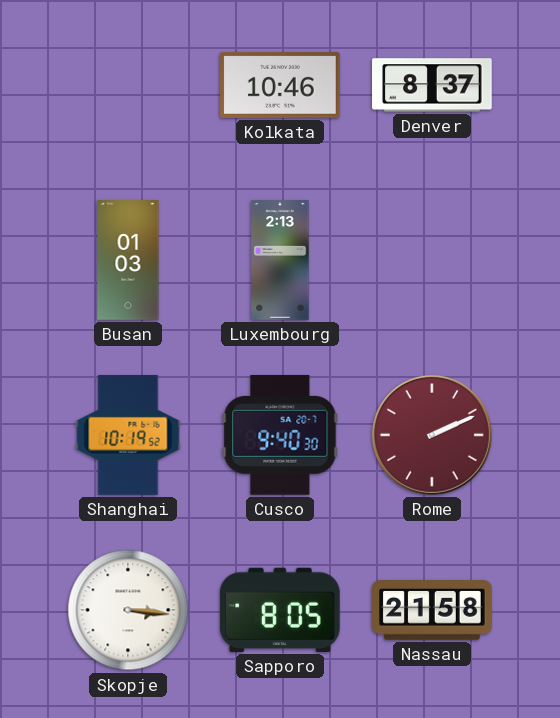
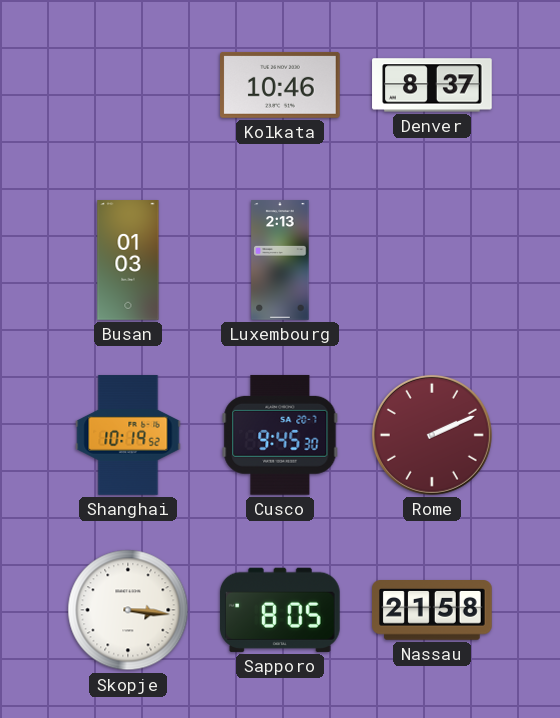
Cusco: 9:40 -> 9:45 (280, 435)
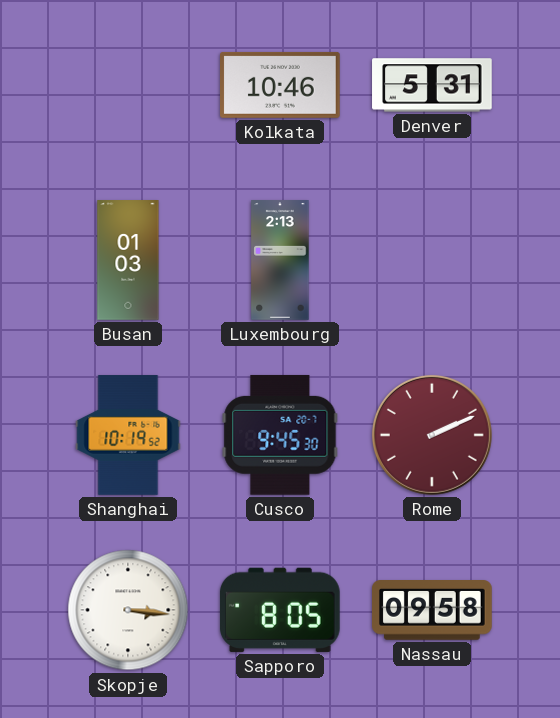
Denver: 8:37 -> 5:31 (432, 85)
Nassau: 21:58 -> 09:58 (433, 611)
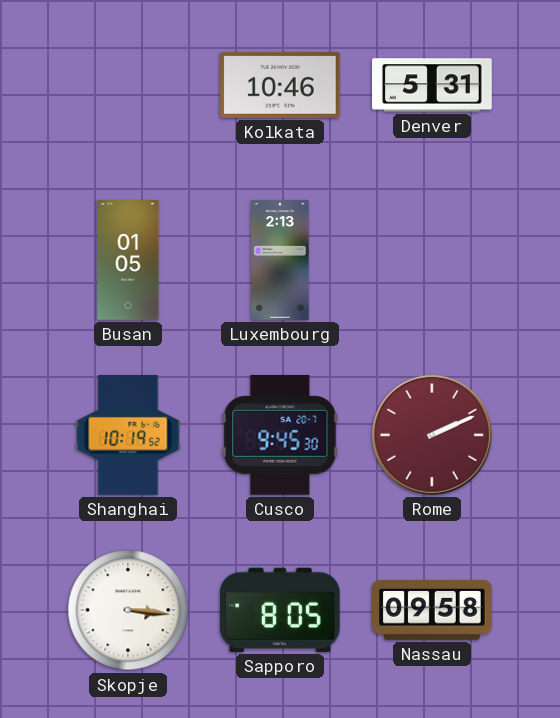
Busan: 01:03 -> 01:05 (128, 260)
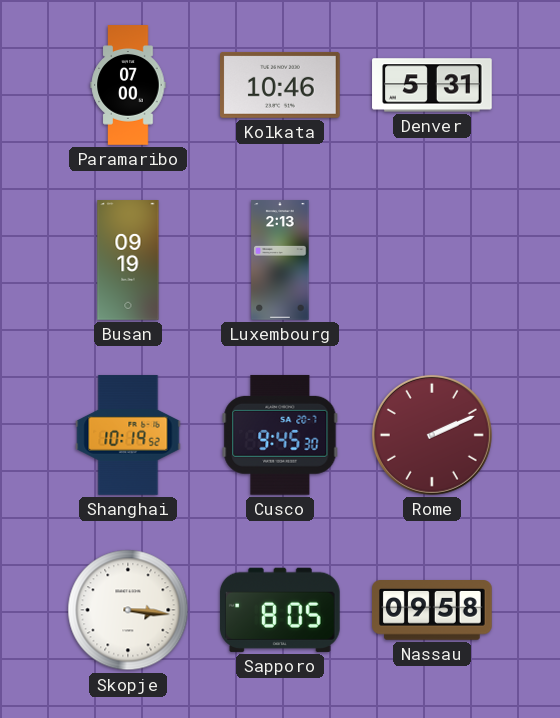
Paramaribo: none -> 07:00 (128, 85)
Busan: 01:05 -> 09:19 (128, 260)
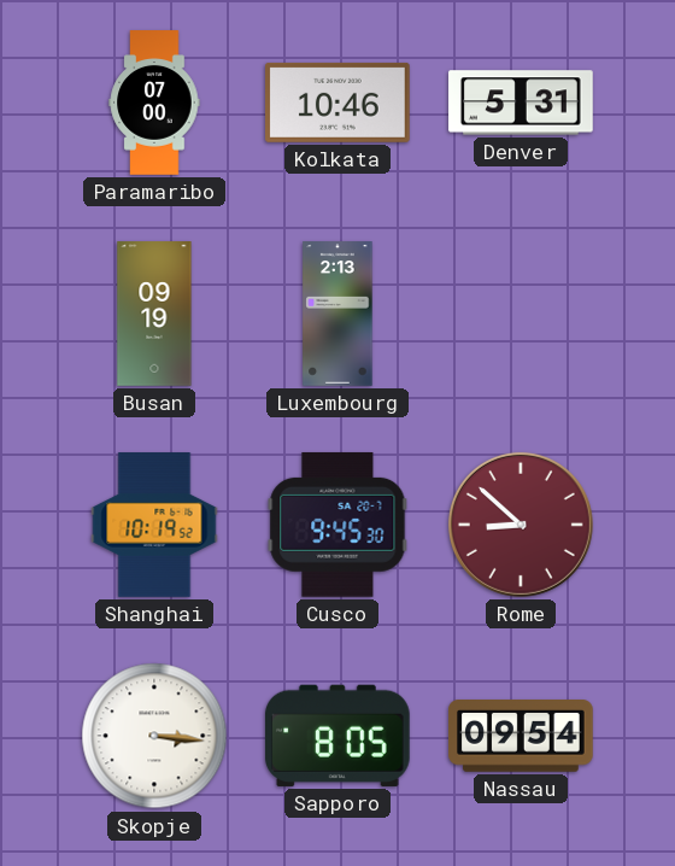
Rome: 2:11 -> 8:52 (521, 525)
Nassau: 09:58 -> 09:54 (522, 737)
